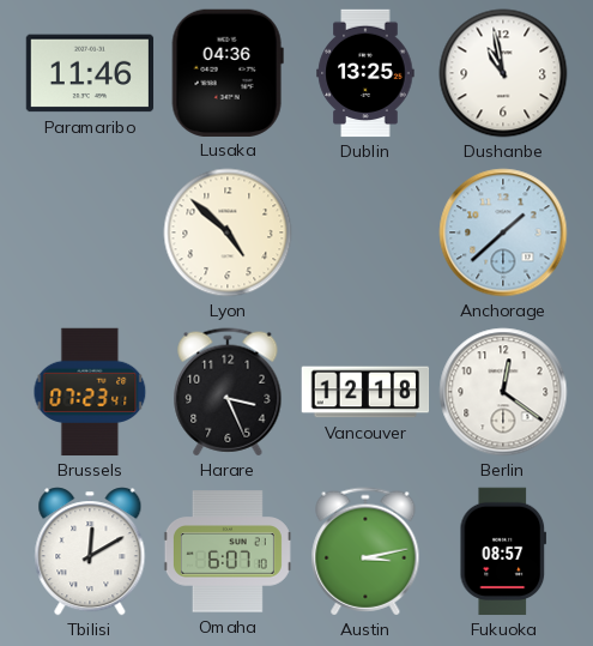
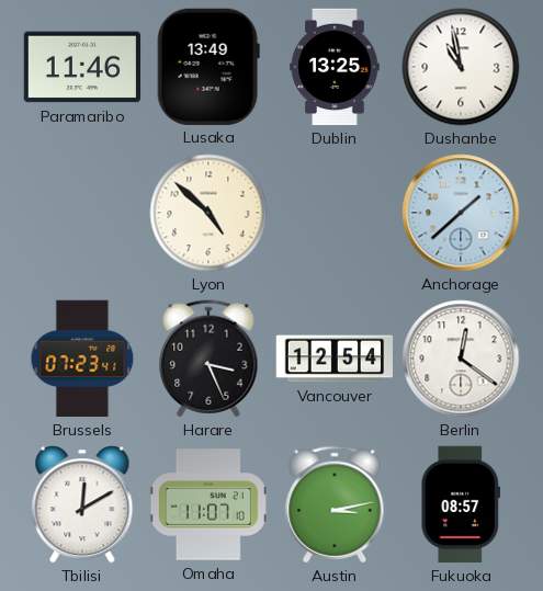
Lusaka: 04:36 -> 13:49 (208, 66)
Vancouver: 12:18 -> 12:54 (335, 359)
Omaha: 6:07 -> 11:07 (208, 504)
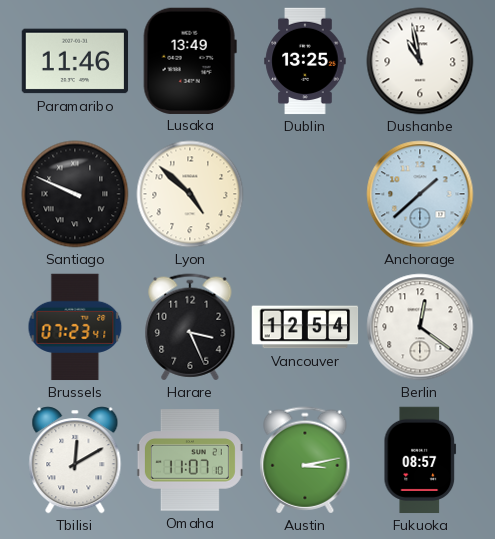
Santiago: none -> 9:49 (75, 194)
